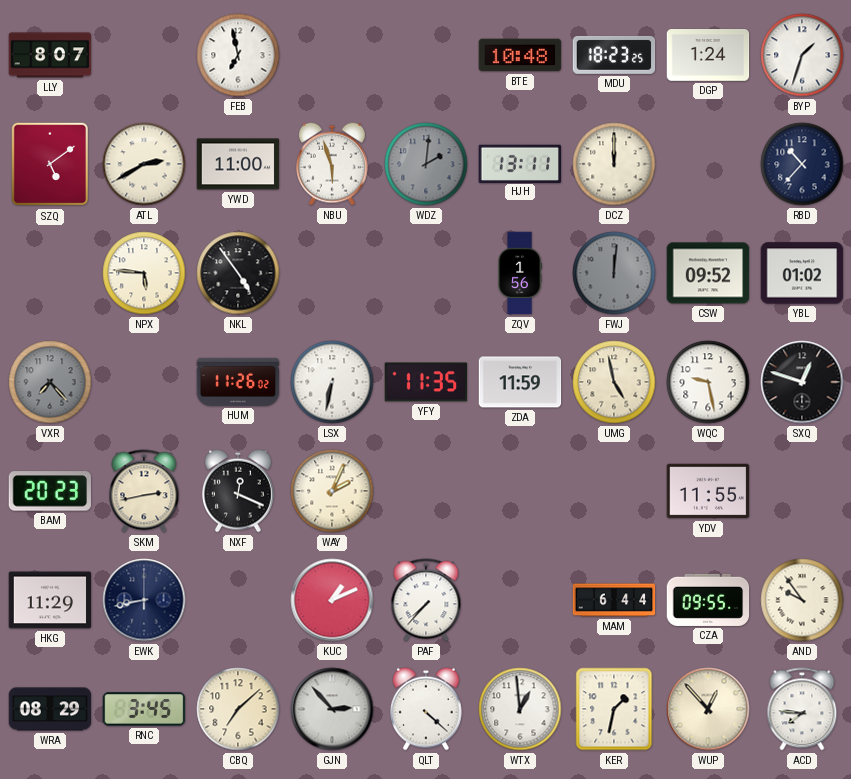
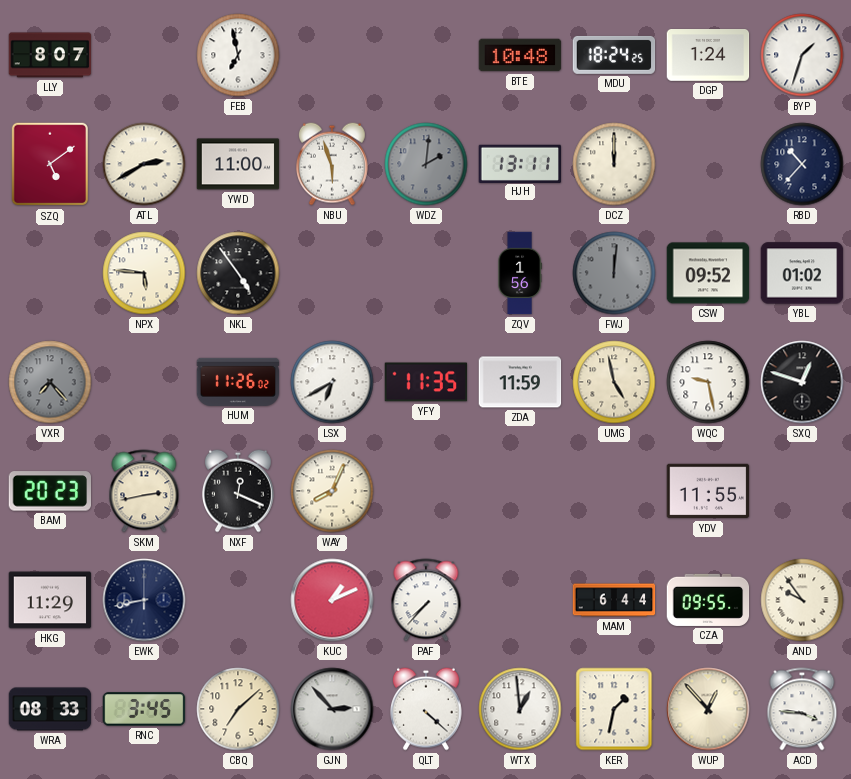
MDU: 18:23 -> 18:24 (614, 55)
LSX: 6:32 -> 6:40 (332, 382)
WAY: 2:04 -> 8:04 (332, 491)
WRA: 08:29 -> 08:33 (50, 709)
ACD: 7:46 -> 3:46 (802, 709)
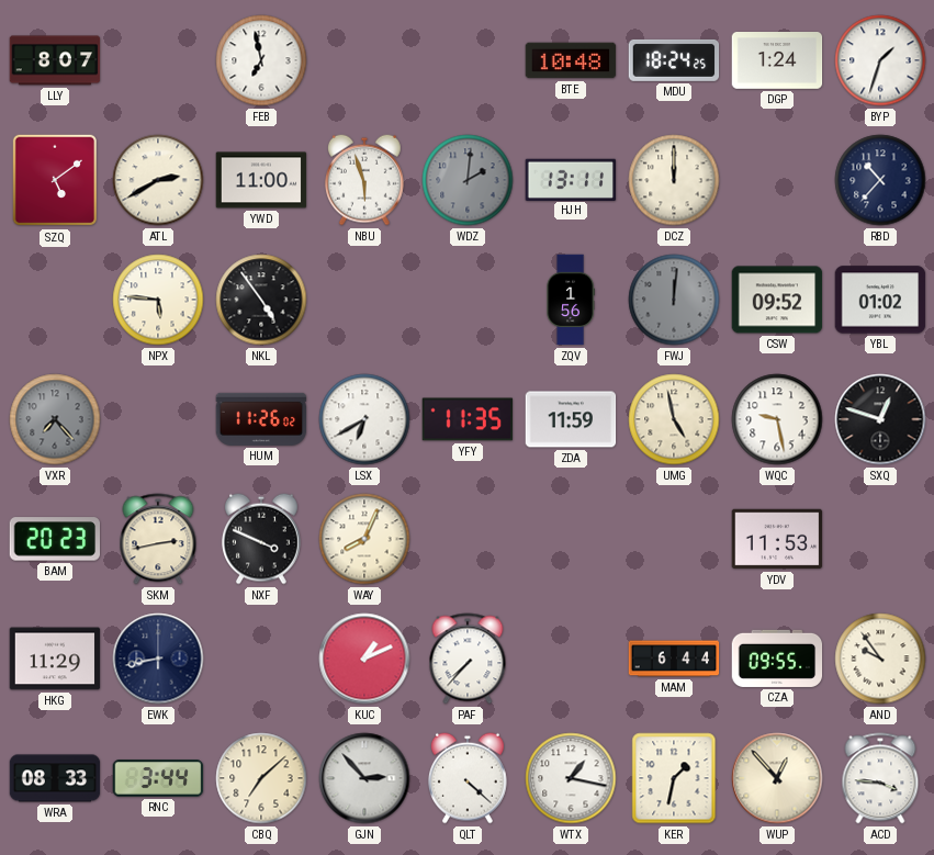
NXF: 12:19 -> 3:49 (261, 539)
YDV: 11:55 -> 11:53 (777, 539)
RNC: 3:45 -> 3:44 (158, 778)
WTX: 12:59 -> 1:17 (571, 778)
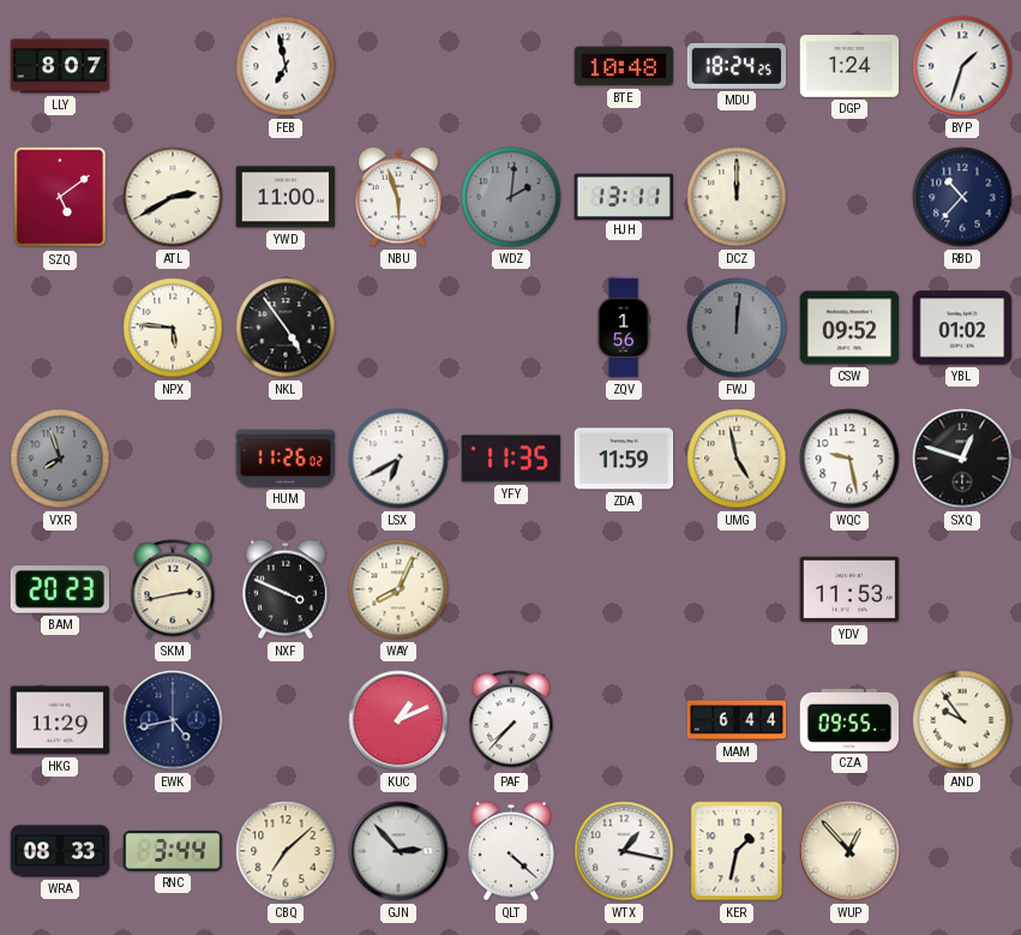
VXR: 7:23 -> 7:57 (60, 458)
EWK: 8:43 -> 4:43 (173, 720)
ACD: 3:46 -> none (880, 778)
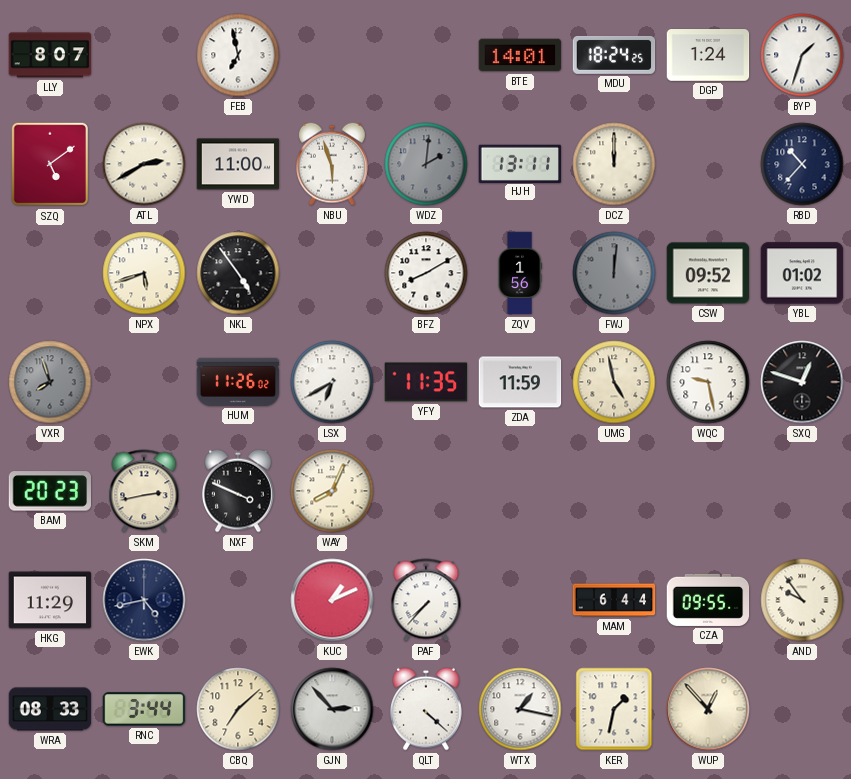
BTE: 10:48 -> 14:01 (520, 55)
NPX: 5:46 -> 5:42 (144, 273)
BFZ: none -> 8:10 (426, 273)
YDV: 11:53 -> none (849, 589)
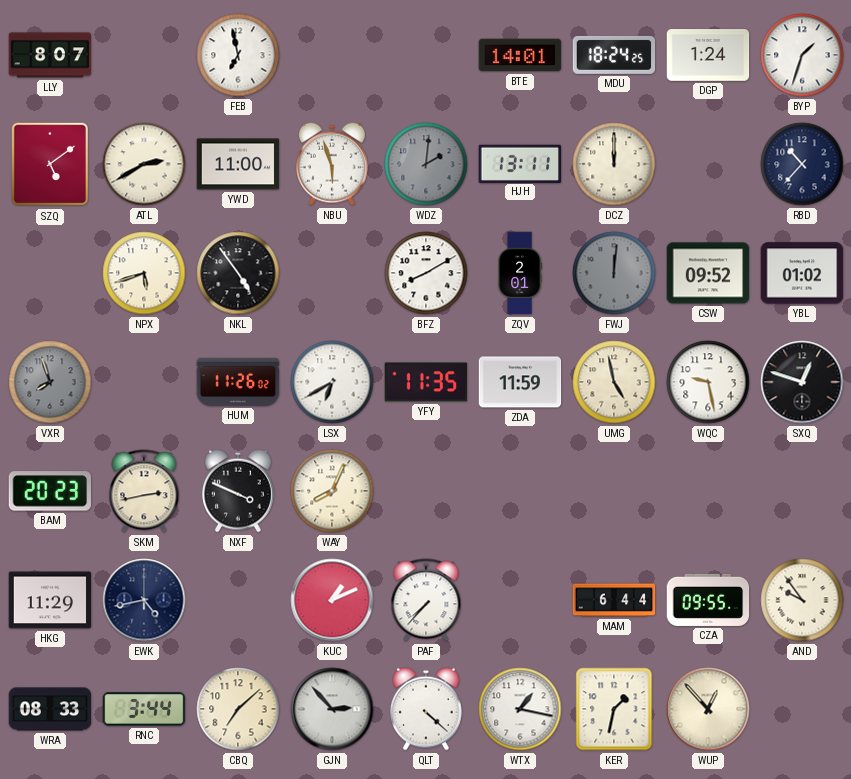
ZQV: 1:56 -> 2:01 (520, 273)
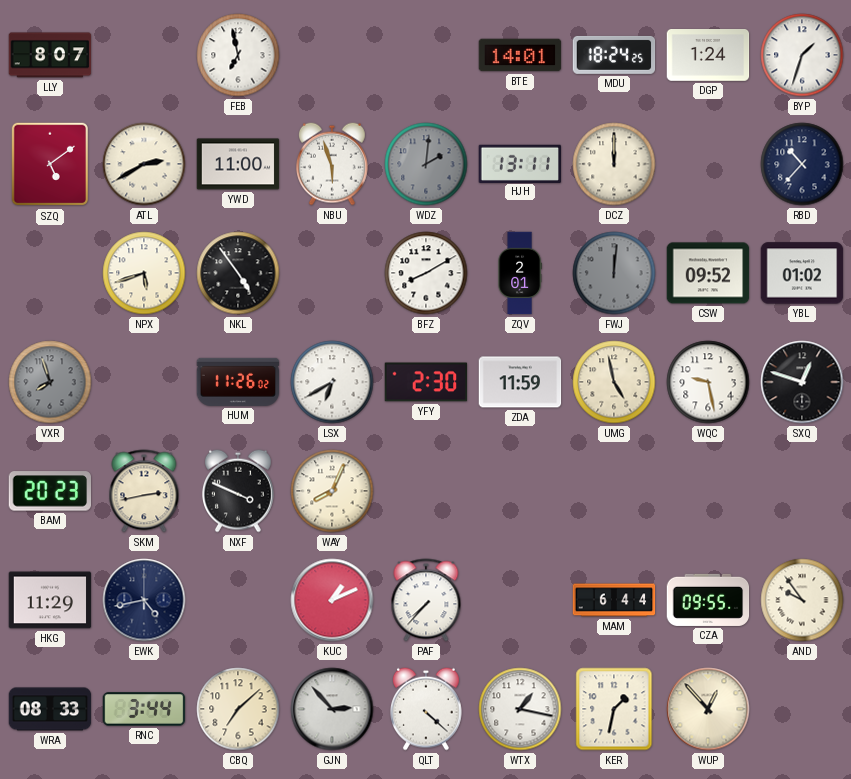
YFY: 11:35 -> 2:30 (426, 382)
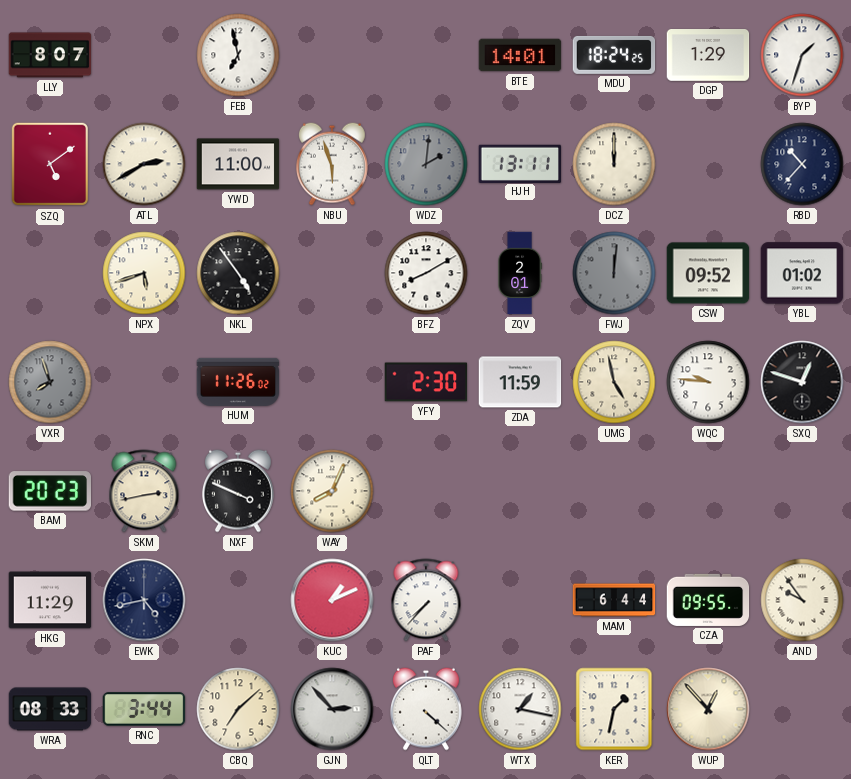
DGP: 1:24 -> 1:29 (708, 56)
LSX: 6:40 -> none (332, 382)
WQC: 9:28 -> 9:46 (708, 382)
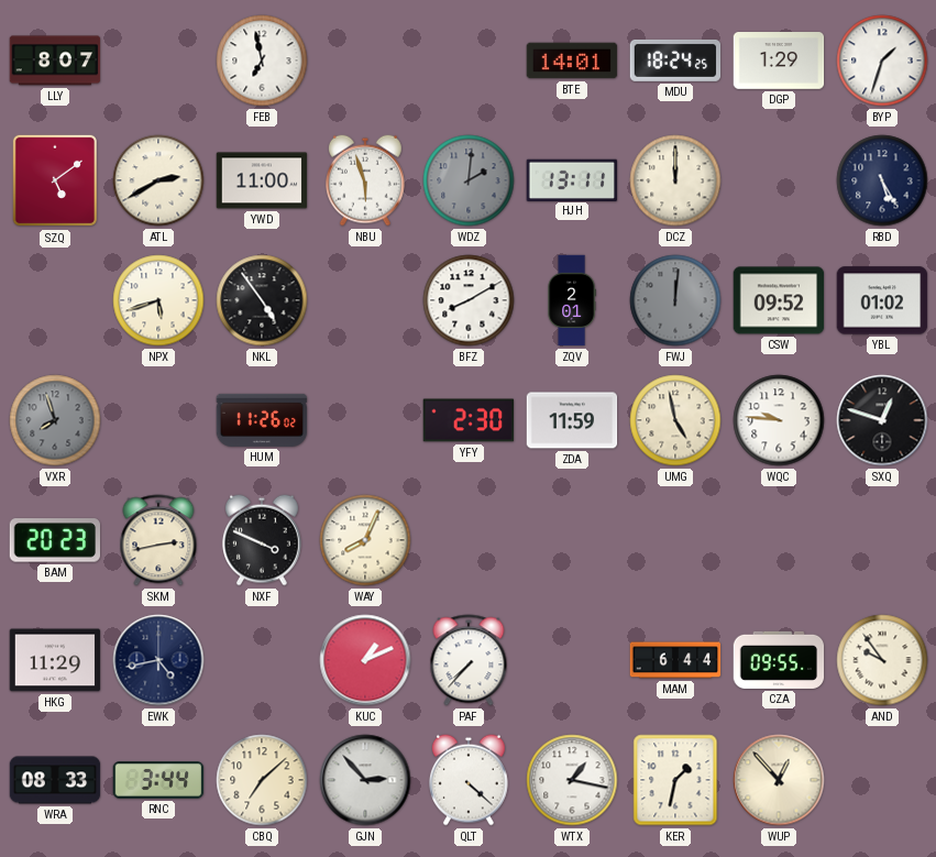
RBD: 10:37 -> 5:25 (882, 180)
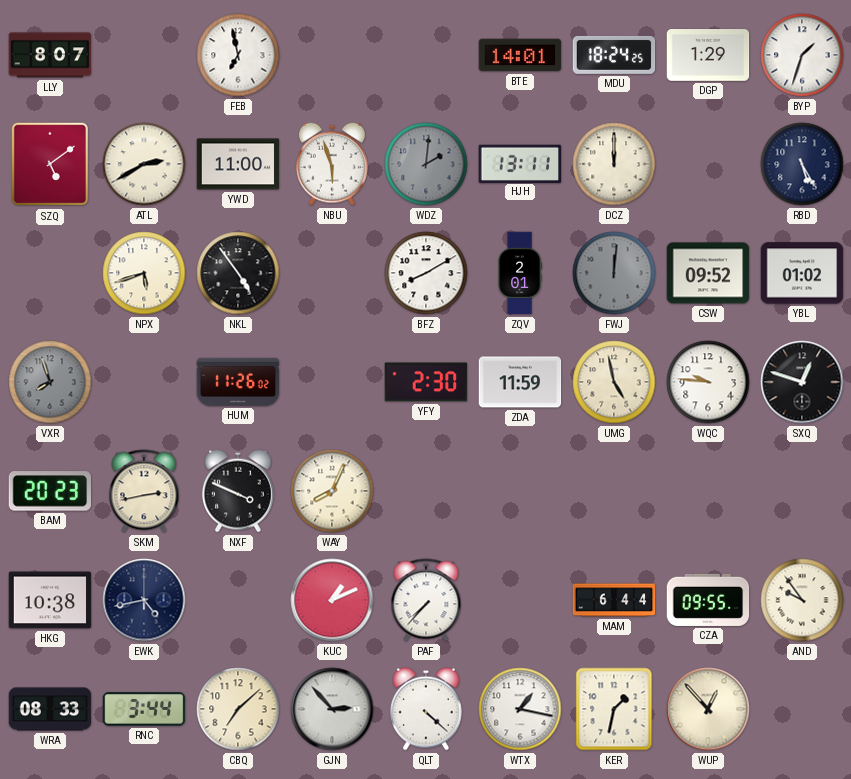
HKG: 11:29 -> 10:38 (50, 600)
